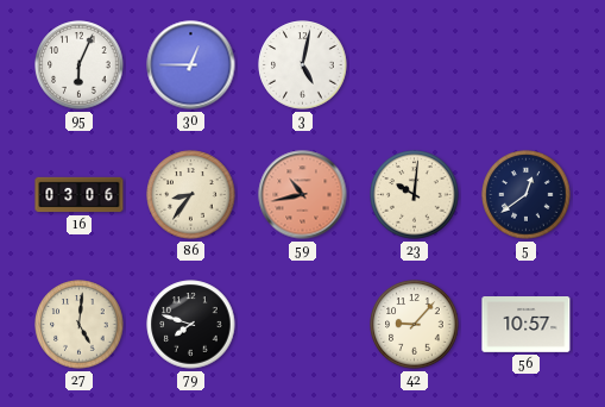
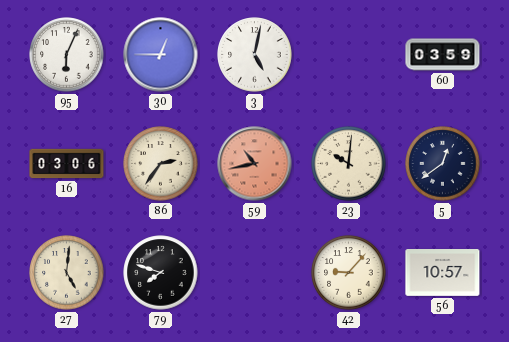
60: none -> 03:59 (443, 55)
86: 8:36 -> 2:36 (161, 164)
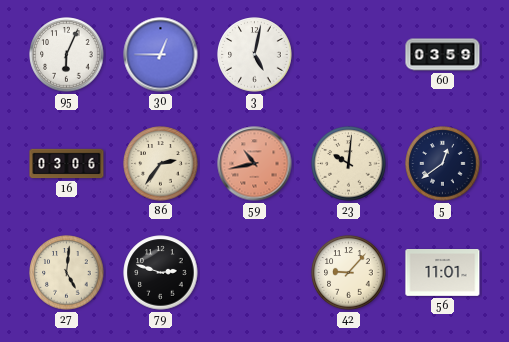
79: 7:48 -> 2:48 (161, 273)
56: 10:57 -> 11:01 (443, 273)
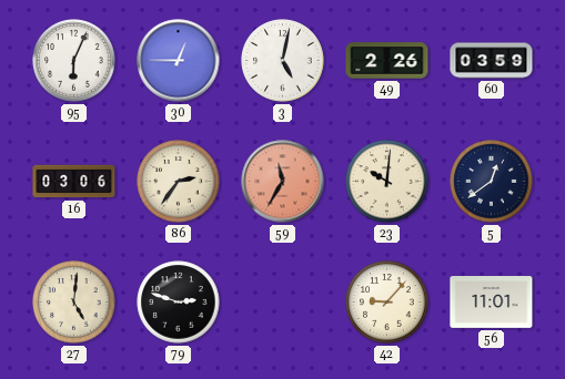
49: none -> 2:26 (387, 61)
59: 10:43 -> 11:35 (283, 182)
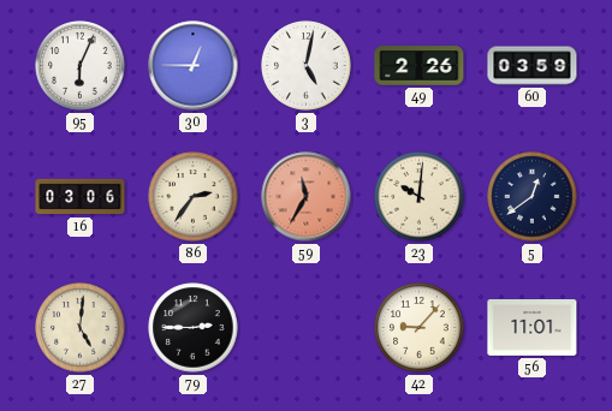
79: 2:48 -> 2:45 (194, 328)
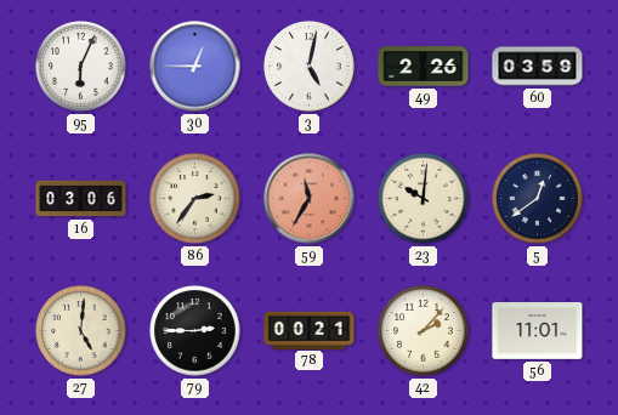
78: none -> 00:21 (310, 330)
42: 9:07 -> 2:07 (424, 331)
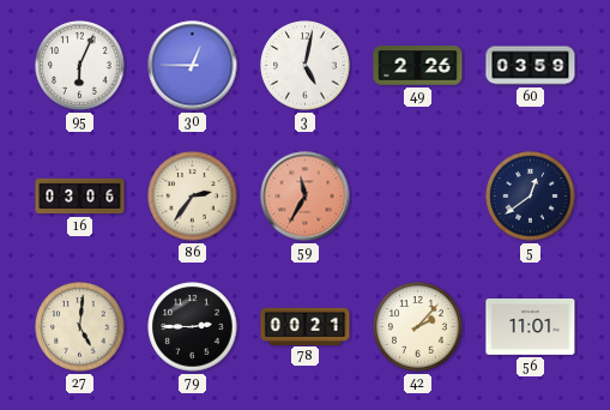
23: 10:01 -> none (424, 199)
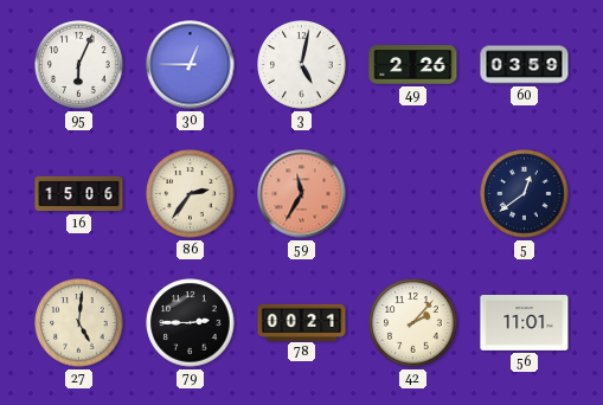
16: 03:06 -> 15:06 (79, 194)
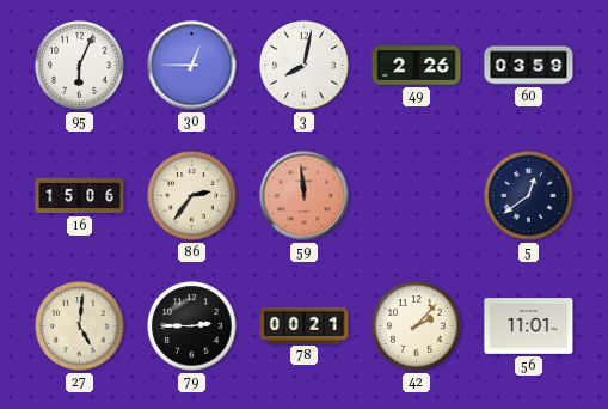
3: 5:02 -> 8:02 (305, 66)
59: 11:35 -> 11:59 (305, 196)
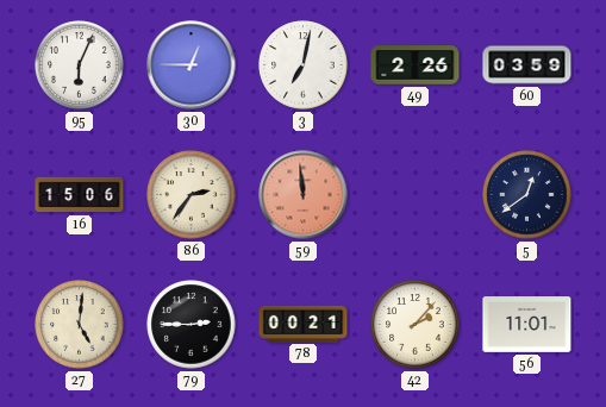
3: 8:02 -> 7:02 (304, 65)
